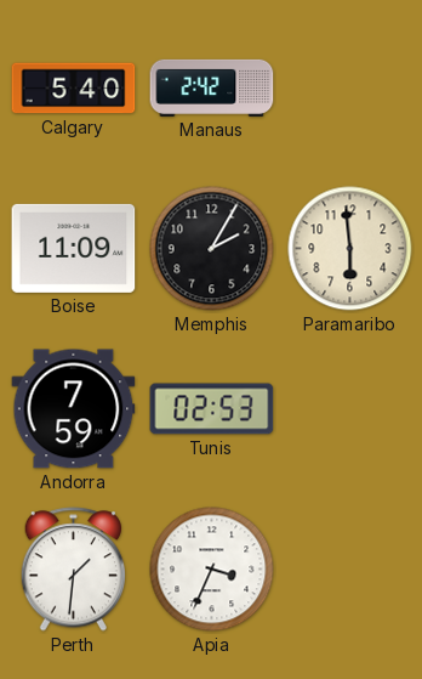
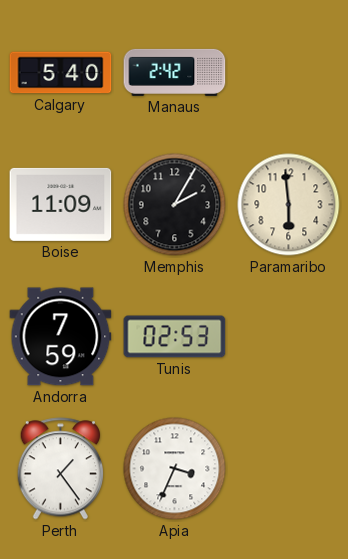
Perth: 1:31 -> 1:24 (60, 469)
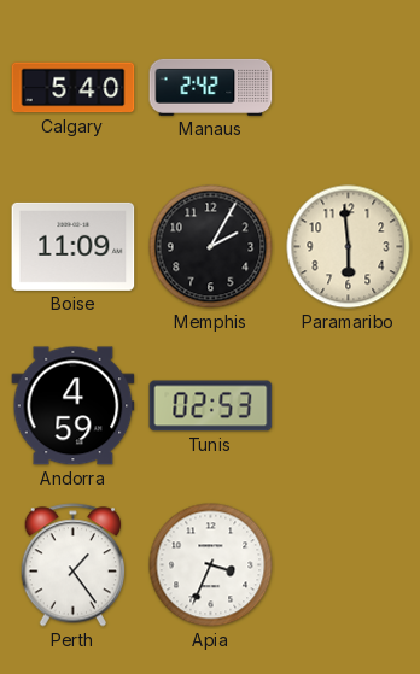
Andorra: 7:59 -> 4:59 (74, 406)
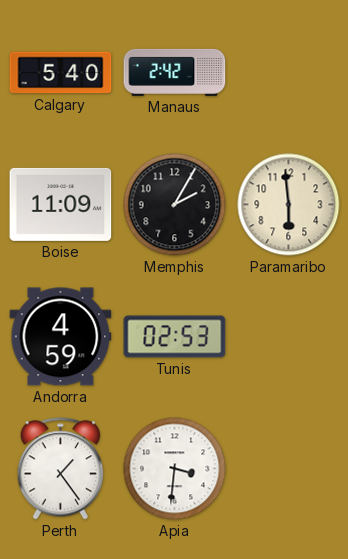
Apia: 3:34 -> 3:31 (175, 469)
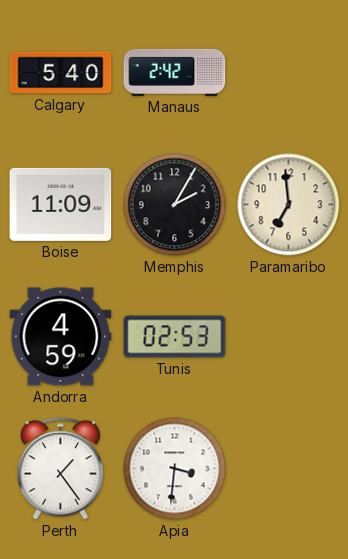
Paramaribo: 5:59 -> 6:59 (289, 205)
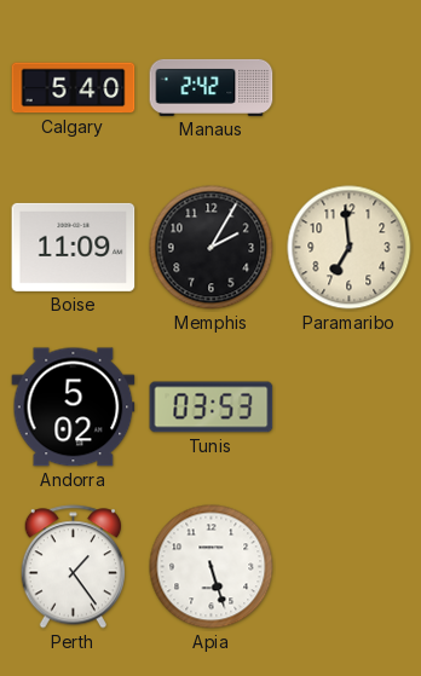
Andorra: 4:59 -> 5:02 (74, 408)
Tunis: 02:53 -> 03:53 (212, 408)
Apia: 3:31 -> 5:27 (212, 567)
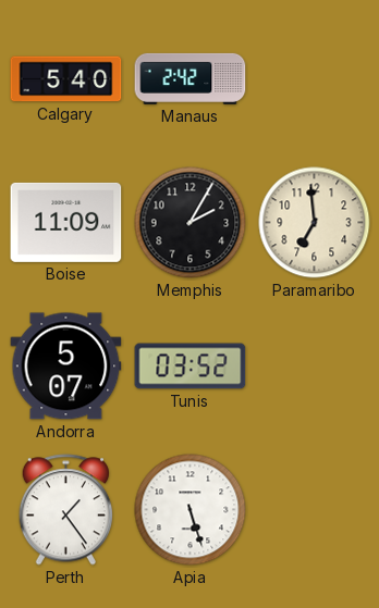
Andorra: 5:02 -> 5:07 (66, 367)
Tunis: 03:53 -> 03:52 (191, 367)
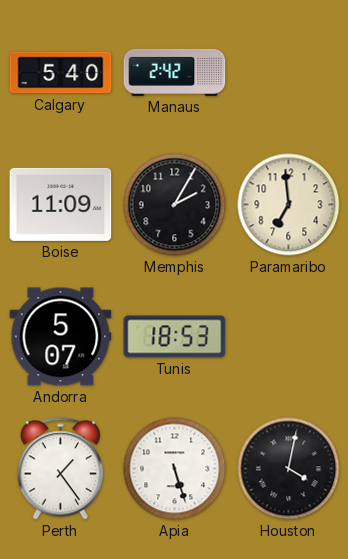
Tunis: 03:52 -> 18:53 (175, 337)
Houston: none -> 4:02 (289, 469)
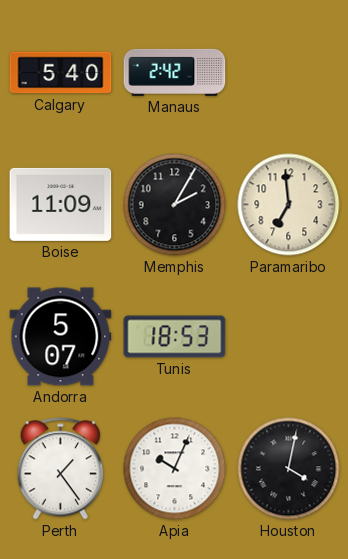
Apia: 5:27 -> 10:04 (175, 469)
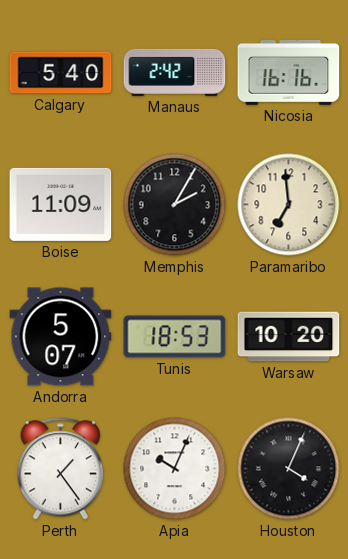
Nicosia: none -> 16:16 (289, 72)
Warsaw: none -> 10:20 (289, 337)
Houston: 4:02 -> 4:04 (289, 469)
